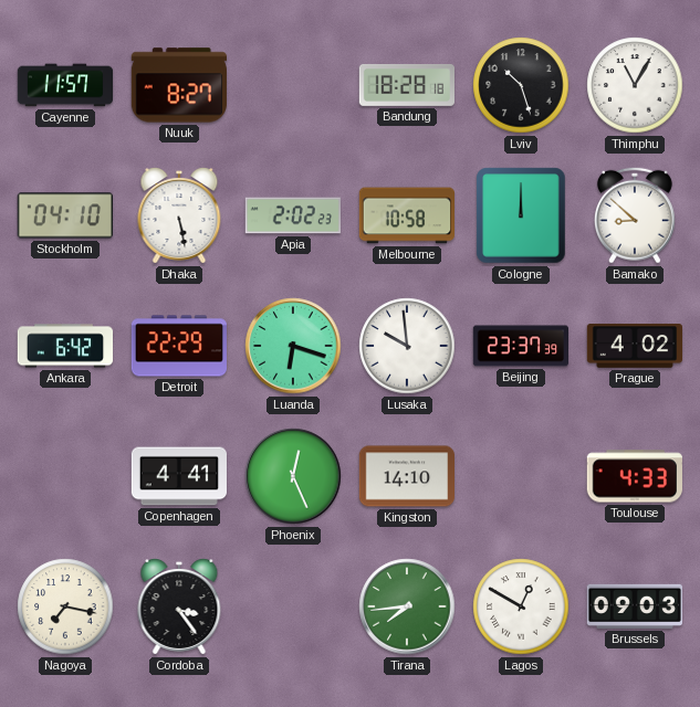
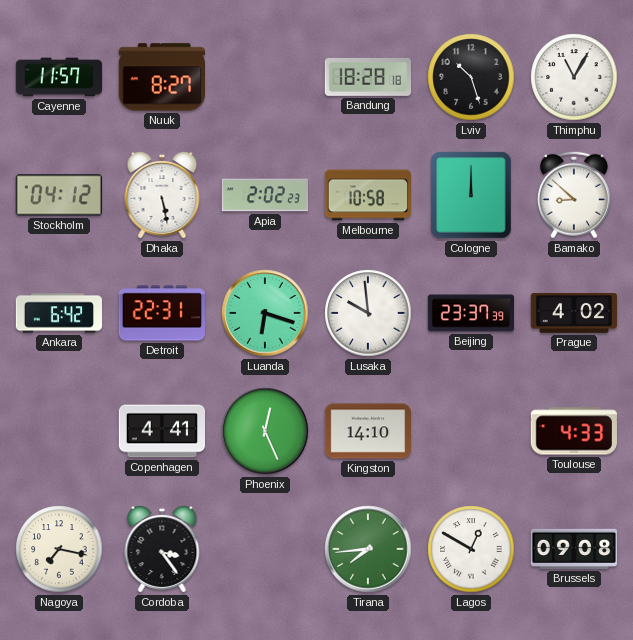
Stockholm: 04:10 -> 04:12 (58, 195)
Detroit: 22:29 -> 22:31 (161, 313)
Brussels: 09:03 -> 09:08 (573, 549)
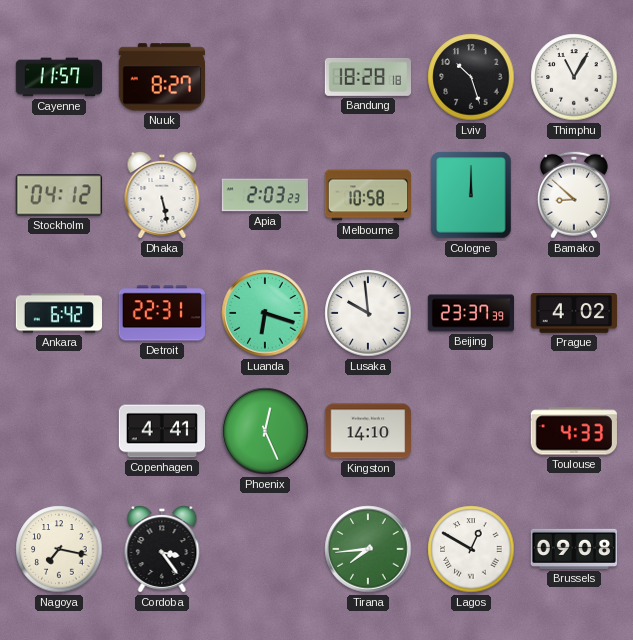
Apia: 2:02 -> 2:03 (264, 195)
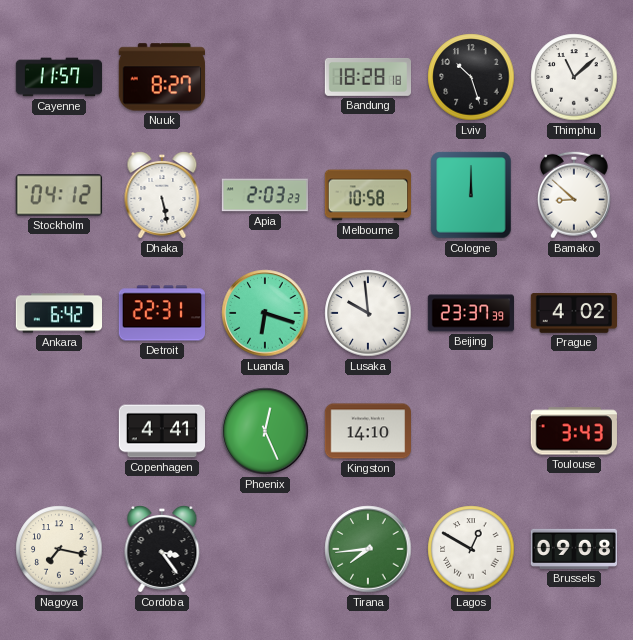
Thimphu: 11:05 -> 11:08 (574, 77)
Toulouse: 4:33 -> 3:43 (573, 431)
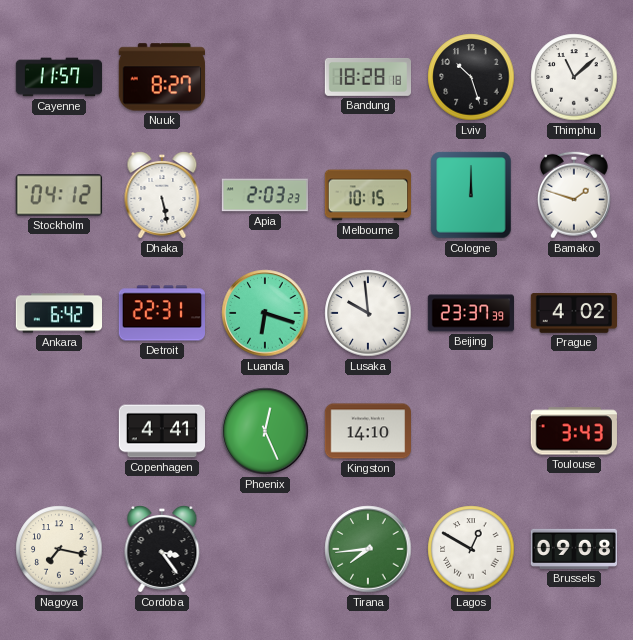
Melbourne: 10:58 -> 10:15 (368, 195)
Bamako: 8:52 -> 1:48 (574, 195)
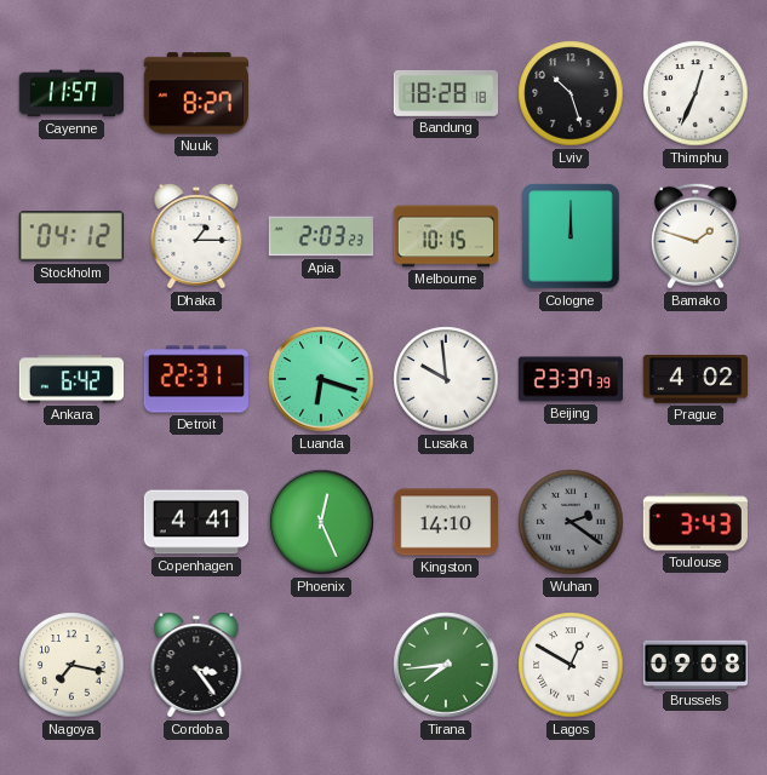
Thimphu: 11:08 -> 12:34 (696, 93)
Dhaka: 5:28 -> 1:15 (196, 236)
Wuhan: none -> 2:21 (571, 522)
